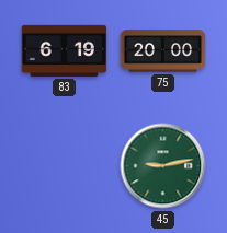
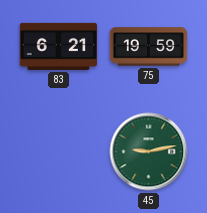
83: 6:19 -> 6:21 (59, 46)
75: 20:00 -> 19:59 (149, 47)
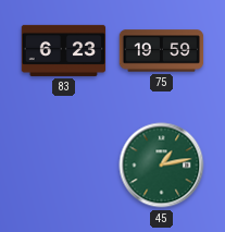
83: 6:21 -> 6:23 (64, 50)
45: 9:13 -> 1:13 (162, 166)
